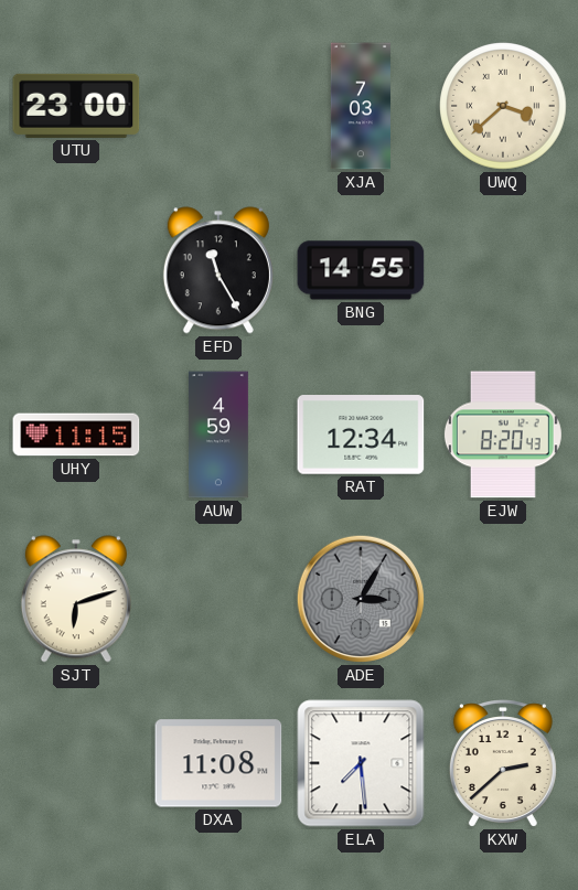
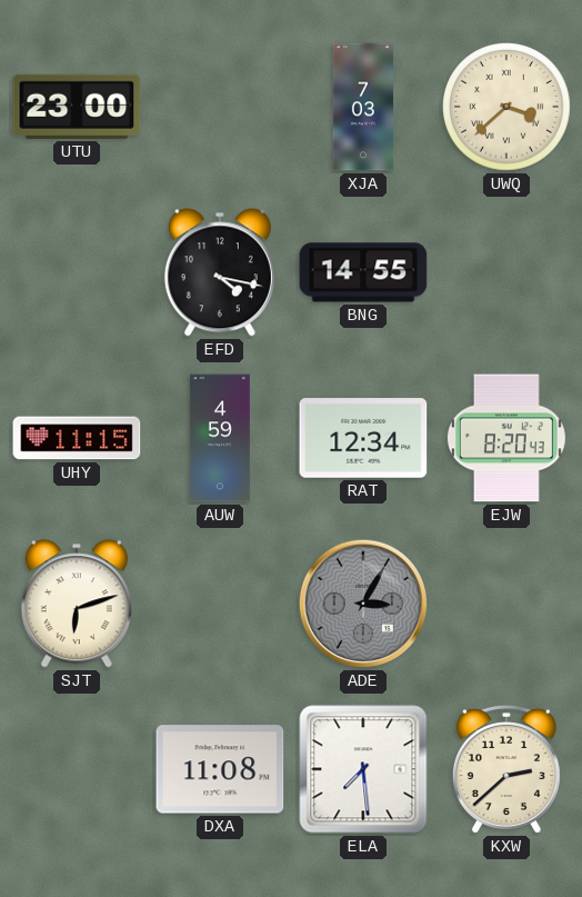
EFD: 11:25 -> 4:17 (220, 272)
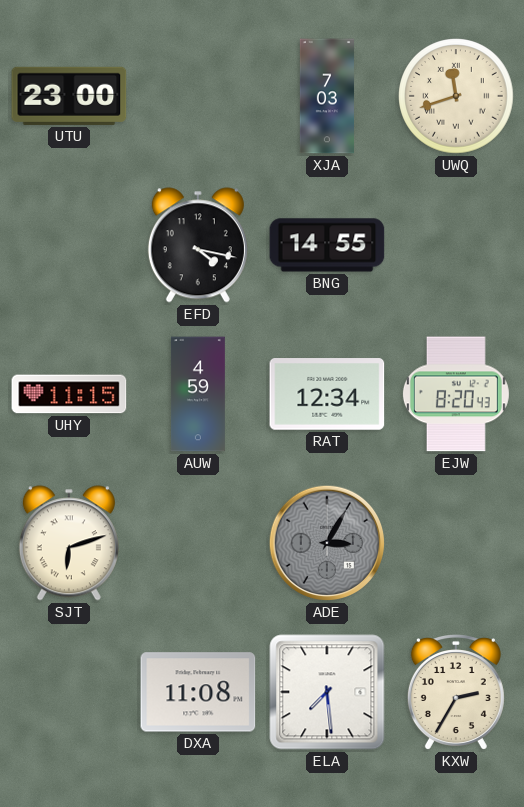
UWQ: 3:38 -> 11:42 (457, 97)
KXW: 2:38 -> 2:35 (456, 692)
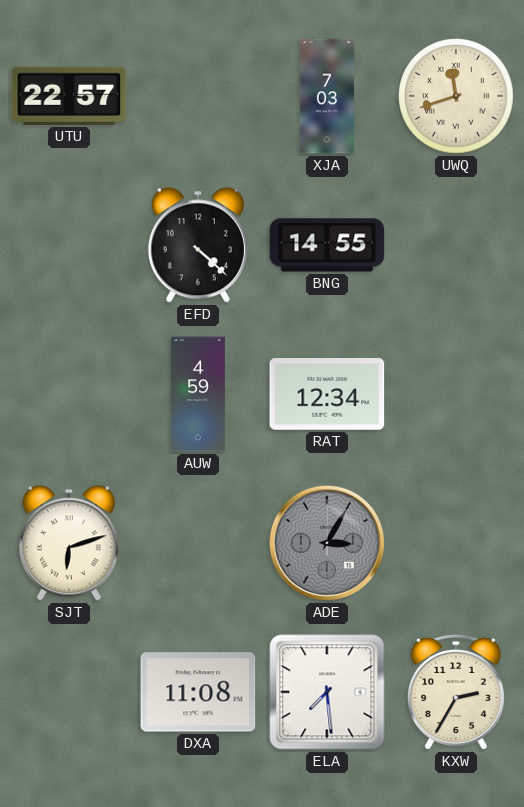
UTU: 23:00 -> 22:57 (69, 96)
EFD: 4:17 -> 4:22 (198, 245)
UHY: 11:15 -> none (69, 394)
EJW: 8:20 -> none (456, 394)
